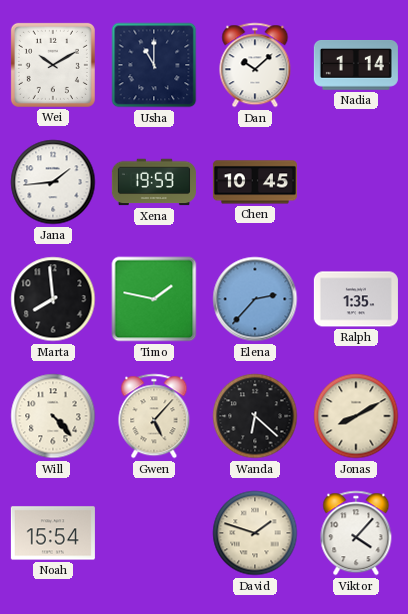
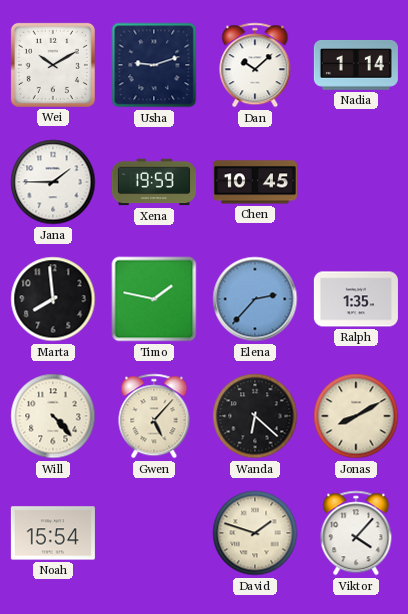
Usha: 11:00 -> 9:12 (154, 65)
Jana: 1:44 -> 1:45 (53, 182)
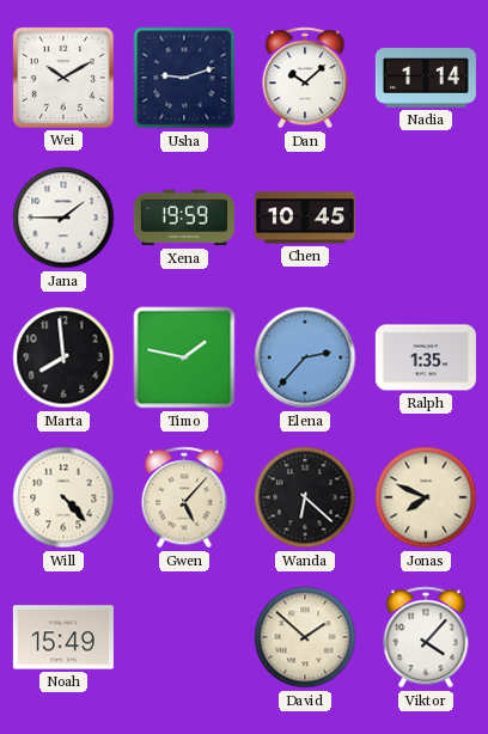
Jonas: 8:10 -> 7:49 (426, 497)
Noah: 15:54 -> 15:49 (63, 637)
David: 1:48 -> 1:52 (305, 637)
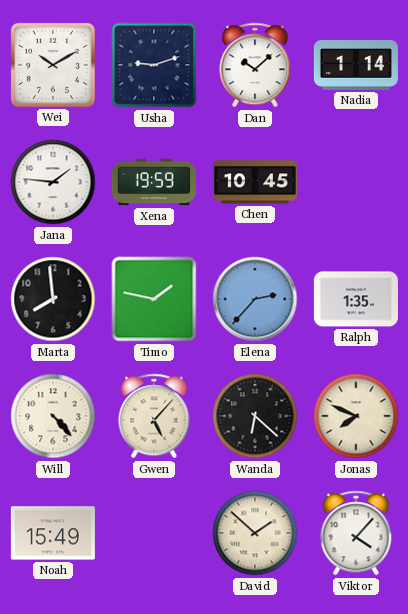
Jana: 1:45 -> 1:46 (53, 182)
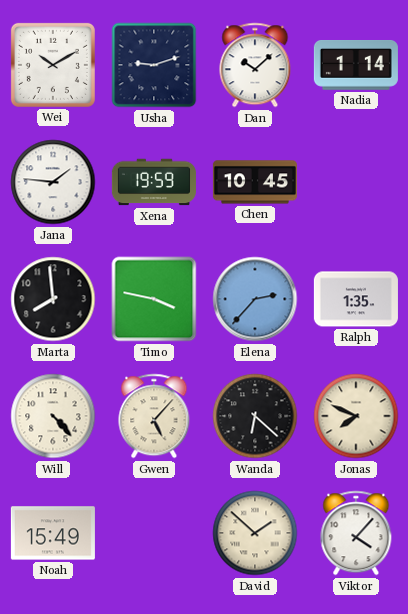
Timo: 1:47 -> 3:47 (154, 299)
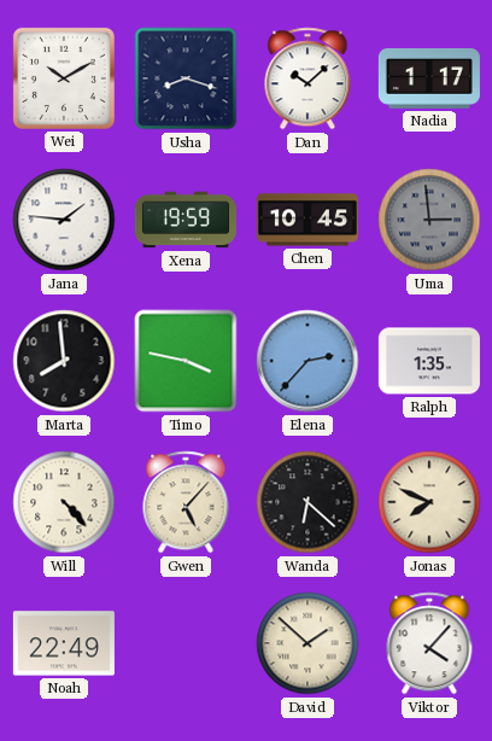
Usha: 9:12 -> 8:18 (186, 78)
Nadia: 1:14 -> 1:17 (429, 80)
Uma: none -> 2:59 (429, 220)
Noah: 15:49 -> 22:49 (64, 643)
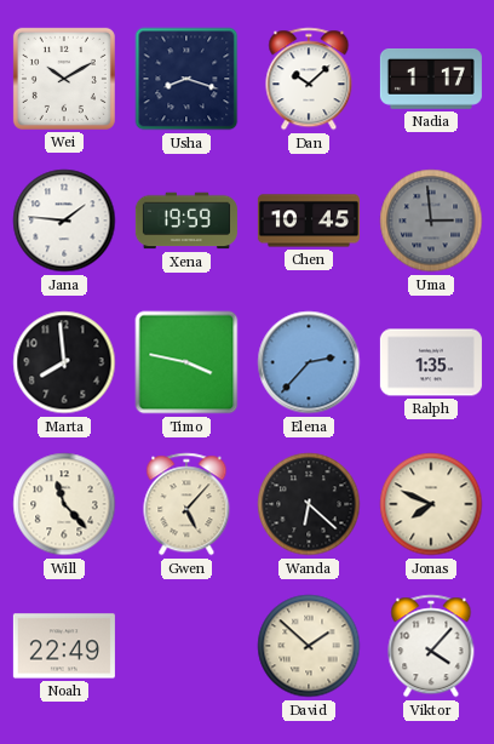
Will: 4:23 -> 11:23 (64, 504)
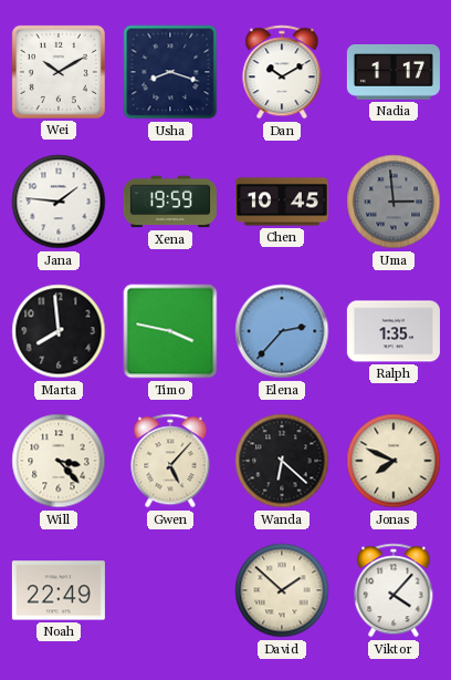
Dan: 10:08 -> 10:10 (282, 72)
Will: 11:23 -> 3:23 (59, 461)
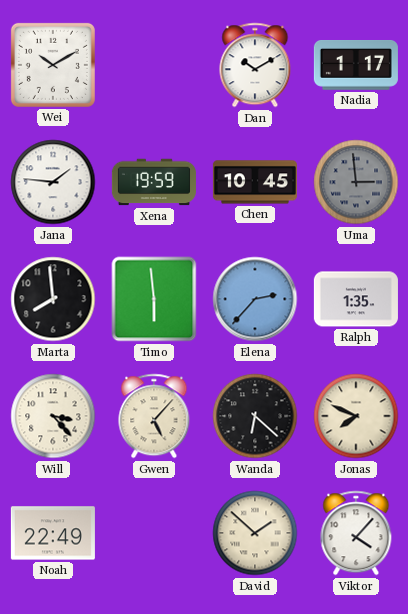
Usha: 8:18 -> none (170, 72)
Timo: 3:47 -> 5:59 (154, 299)
